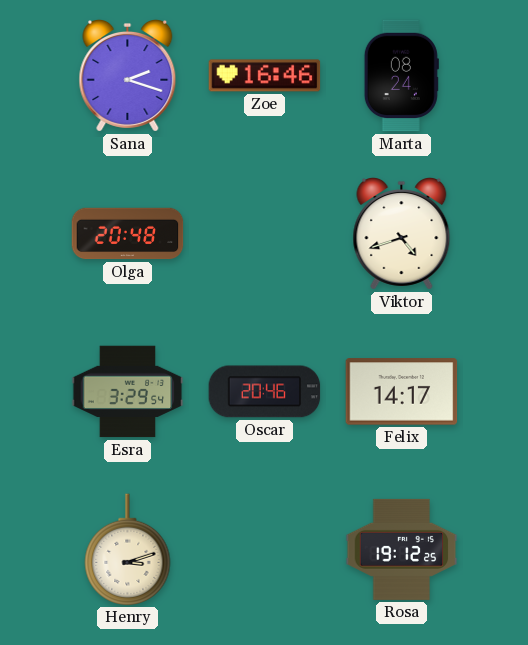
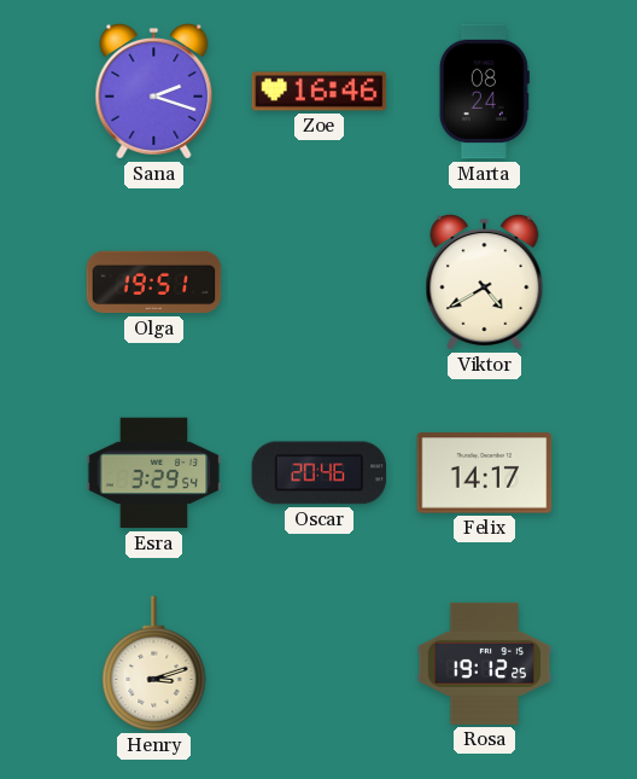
Olga: 20:48 -> 19:51 (154, 283)
Viktor: 4:42 -> 4:40 (485, 283)
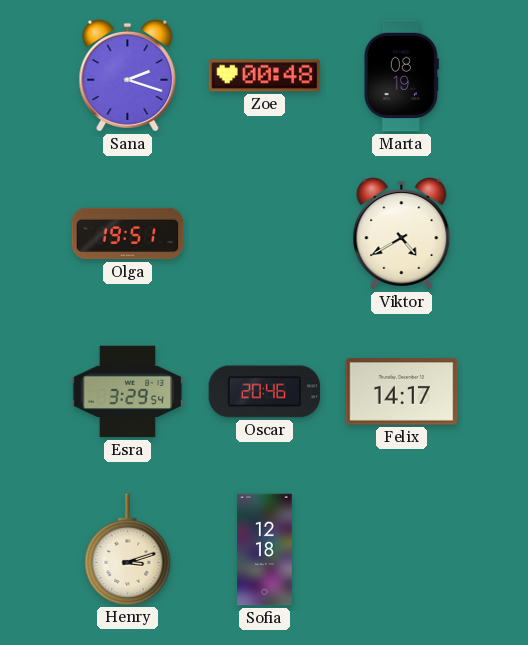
Zoe: 16:46 -> 00:48 (265, 76)
Marta: 08:24 -> 08:19 (401, 76)
Sofia: none -> 12:18 (265, 550)
Rosa: 19:12 -> none (485, 663)
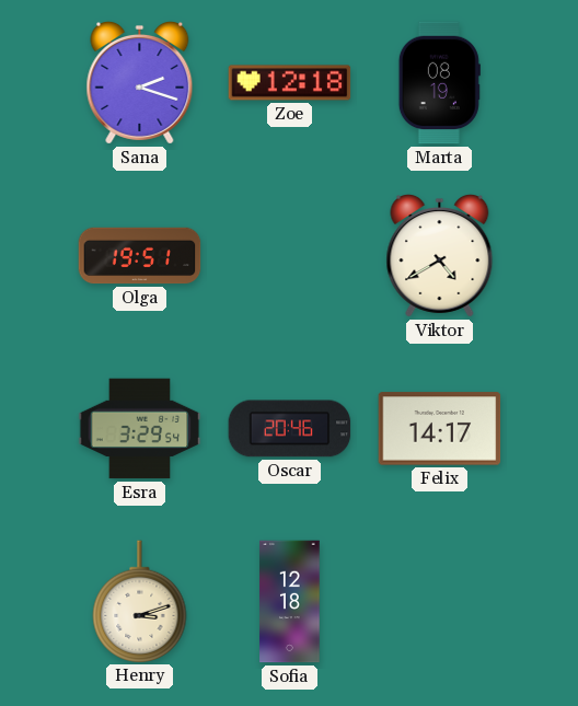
Zoe: 00:48 -> 12:18 (290, 83)
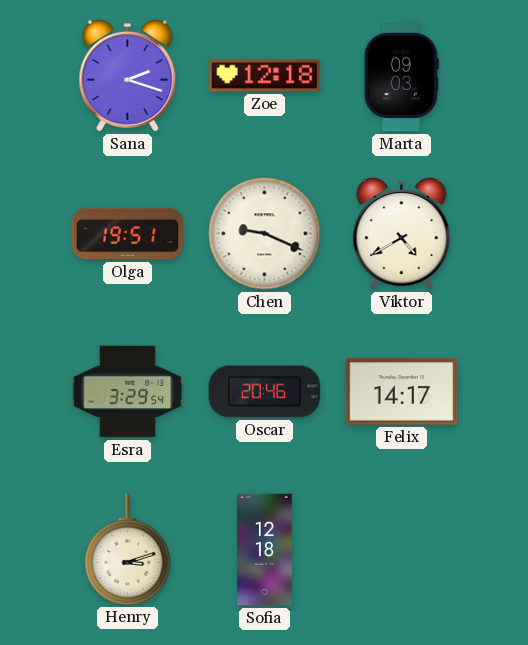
Marta: 08:19 -> 09:03 (401, 76)
Chen: none -> 9:19 (265, 234)
